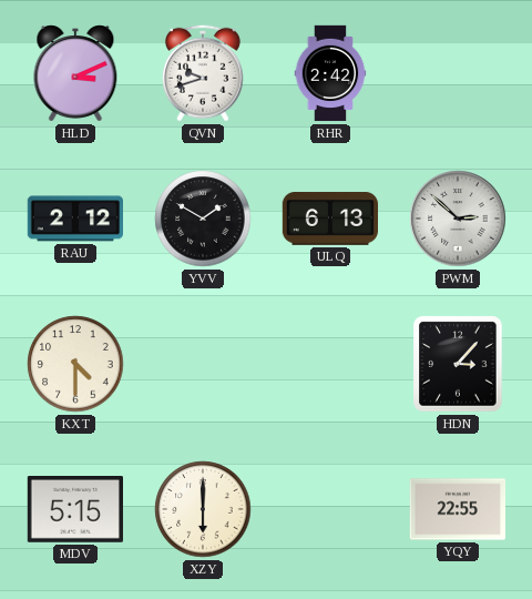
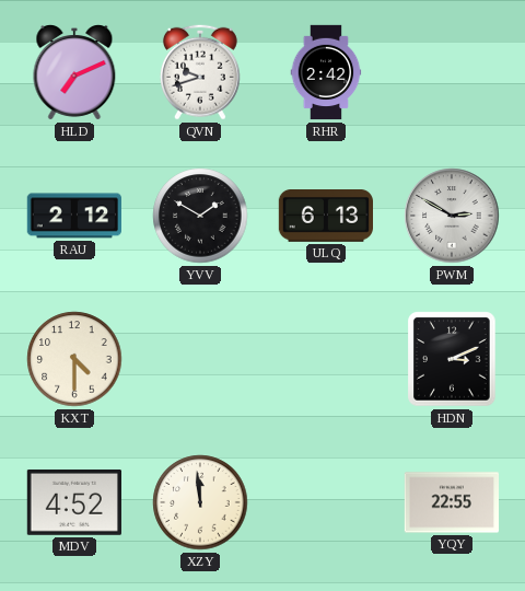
HLD: 3:11 -> 7:11 (74, 73)
PWM: 2:52 -> 2:50 (452, 216)
HDN: 3:07 -> 3:11 (452, 359)
MDV: 5:15 -> 4:52 (73, 503)
XZY: 6:00 -> 11:59 (200, 502)
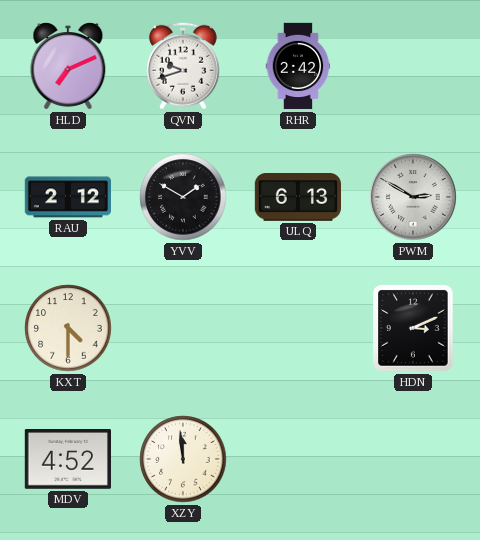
YQY: 22:55 -> none (451, 502)
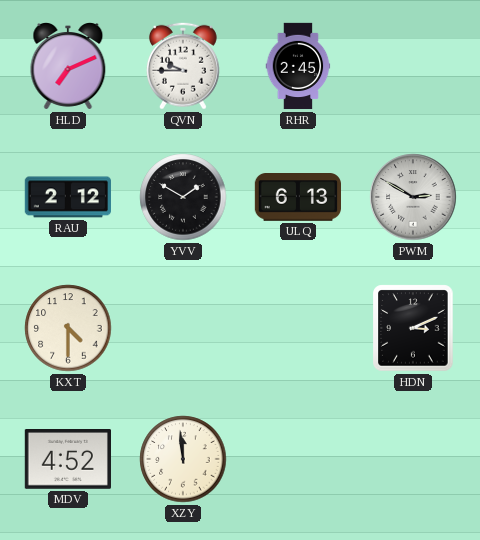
QVN: 9:42 -> 9:45 (183, 66)
RHR: 2:42 -> 2:45 (298, 66)
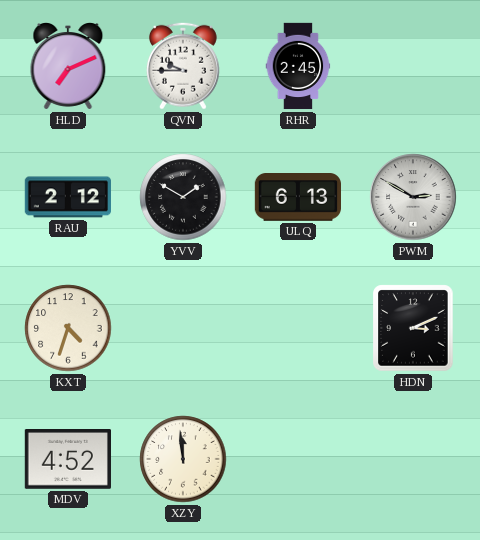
KXT: 4:30 -> 4:33 (68, 328)
